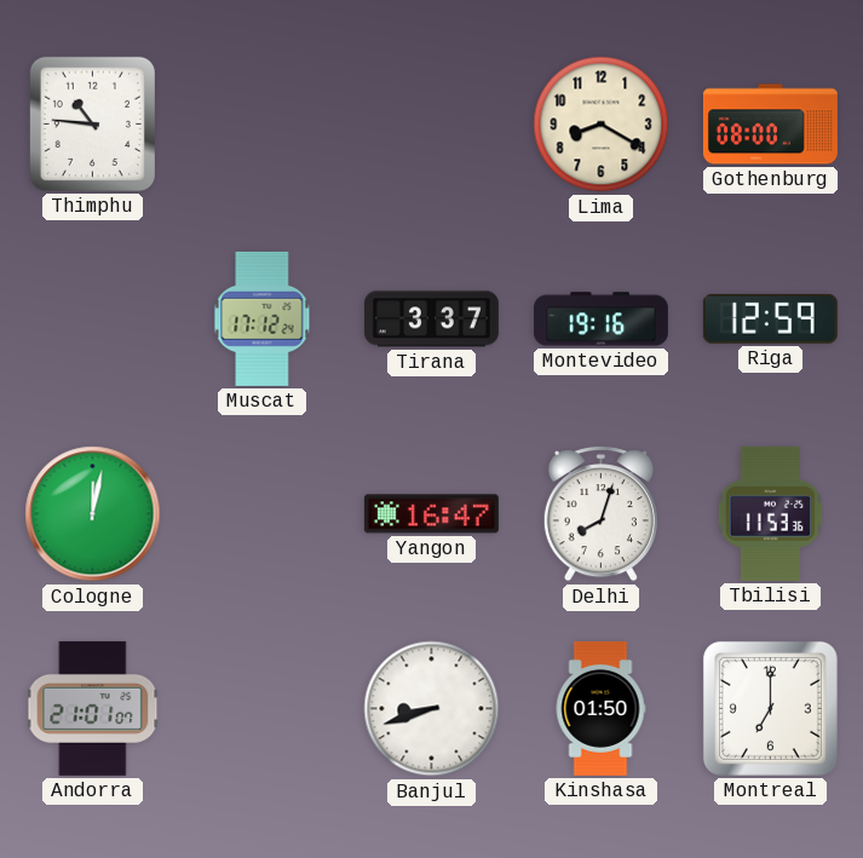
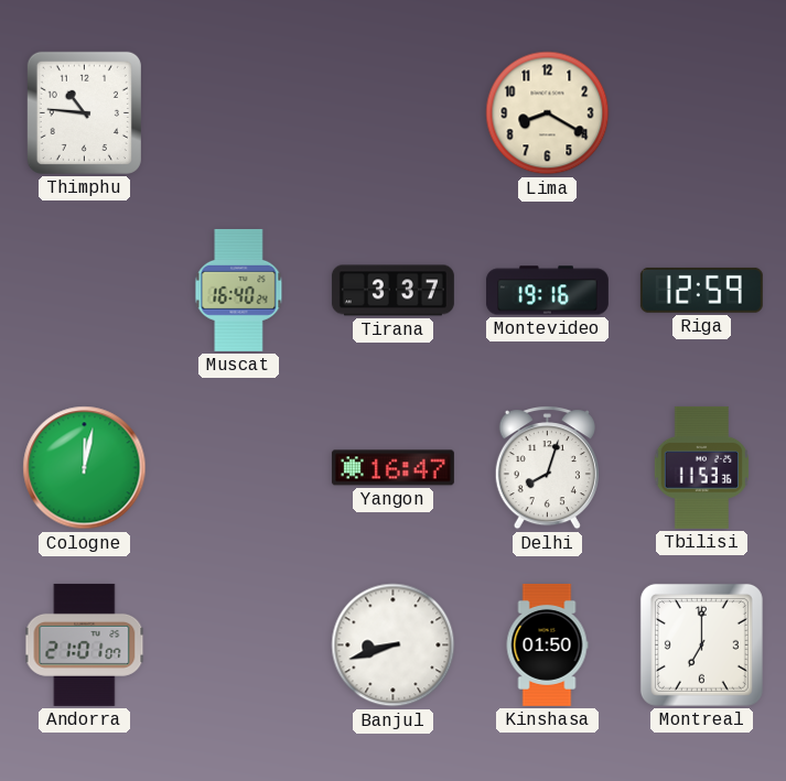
Gothenburg: 08:00 -> none (770, 125)
Muscat: 17:12 -> 16:40 (239, 290)
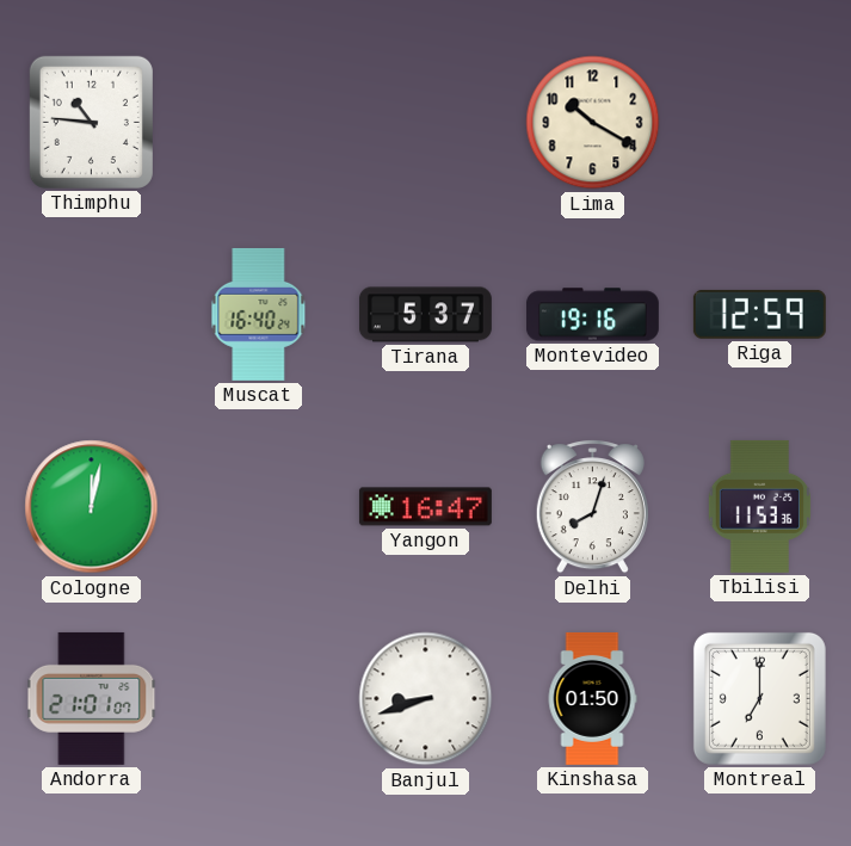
Lima: 8:20 -> 10:20 (593, 123)
Tirana: 3:37 -> 5:37 (425, 315)
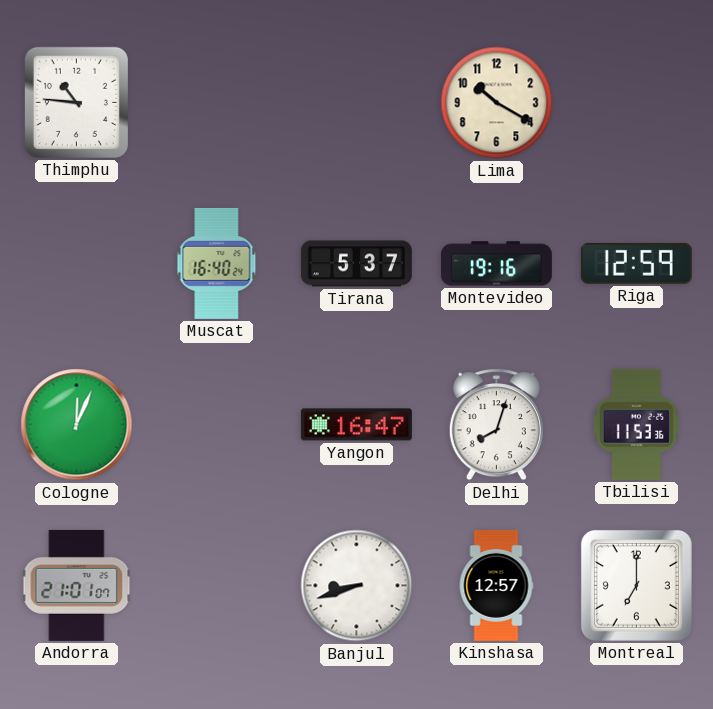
Cologne: 12:02 -> 12:04 (77, 425)
Kinshasa: 01:50 -> 12:57 (496, 585)
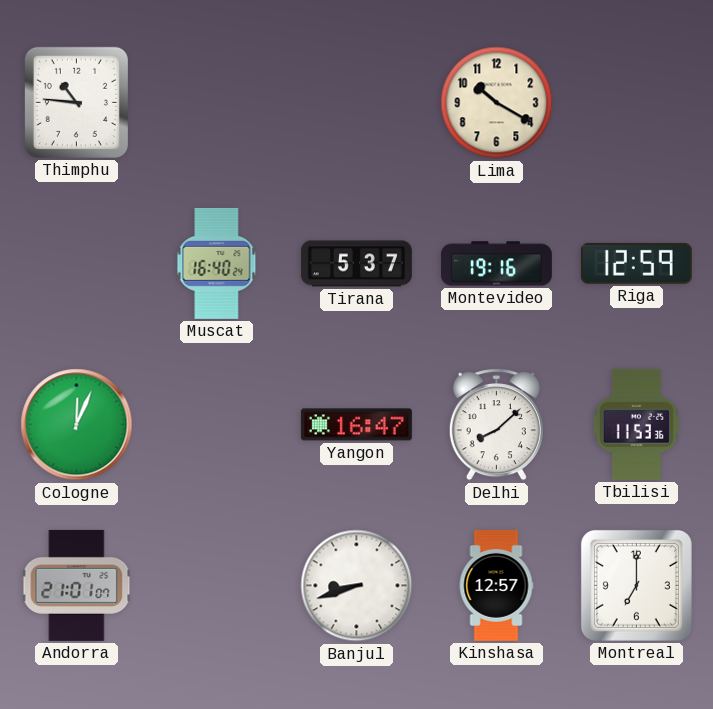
Delhi: 8:03 -> 8:08 (496, 425)
